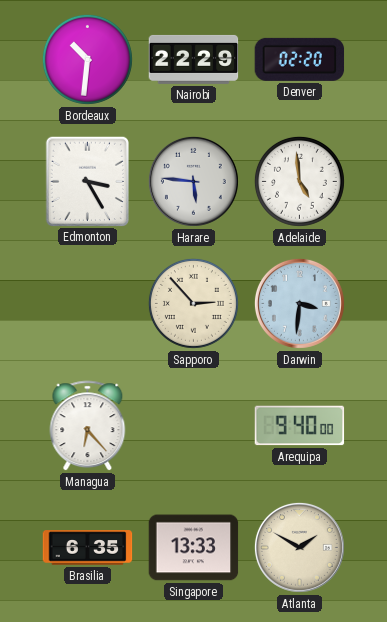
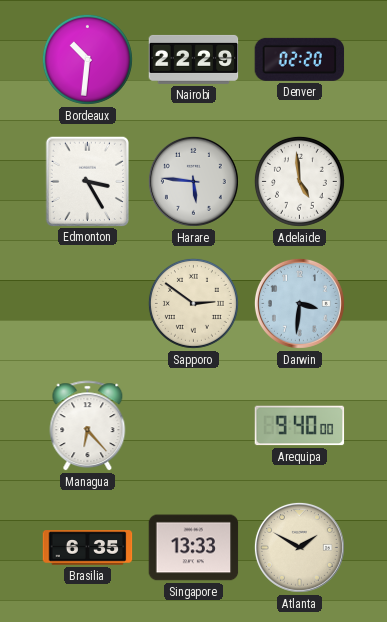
Sapporo: 2:53 -> 2:51 (193, 303)
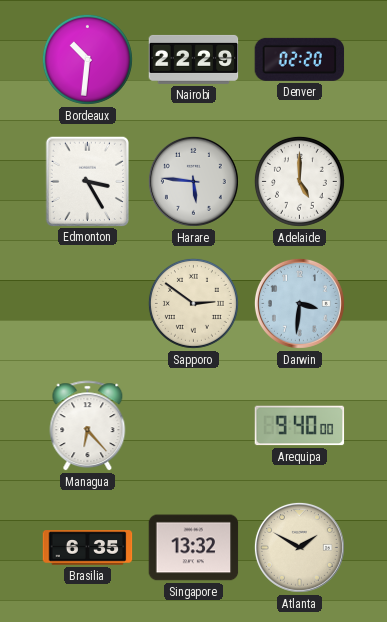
Adelaide: 4:59 -> 5:00 (299, 181)
Singapore: 13:33 -> 13:32 (194, 548)
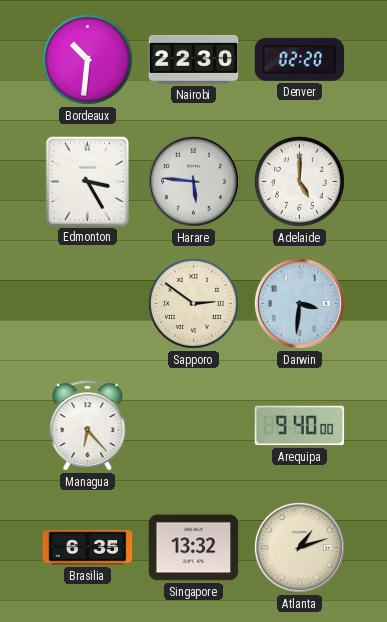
Nairobi: 22:29 -> 22:30 (194, 59)
Atlanta: 1:50 -> 1:12 (299, 547)
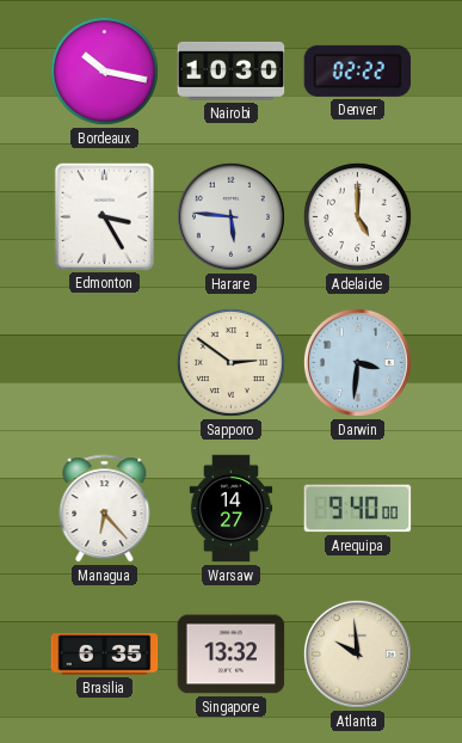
Bordeaux: 10:31 -> 10:17 (104, 70)
Nairobi: 22:30 -> 10:30 (232, 70)
Denver: 02:20 -> 02:22 (358, 70)
Warsaw: none -> 14:27 (232, 509)
Atlanta: 1:12 -> 9:59 (357, 653)
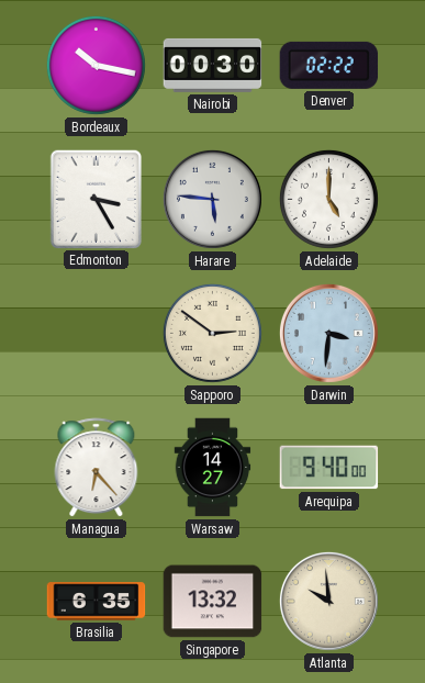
Nairobi: 10:30 -> 00:30 (213, 65)
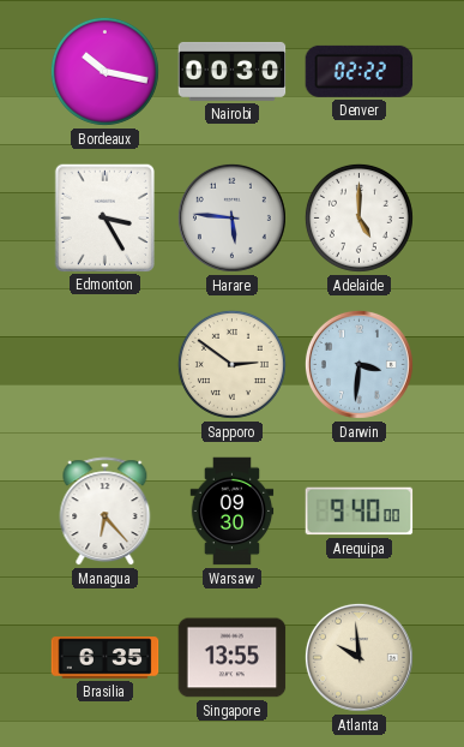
Warsaw: 14:27 -> 09:30 (233, 512)
Singapore: 13:32 -> 13:55 (233, 658)
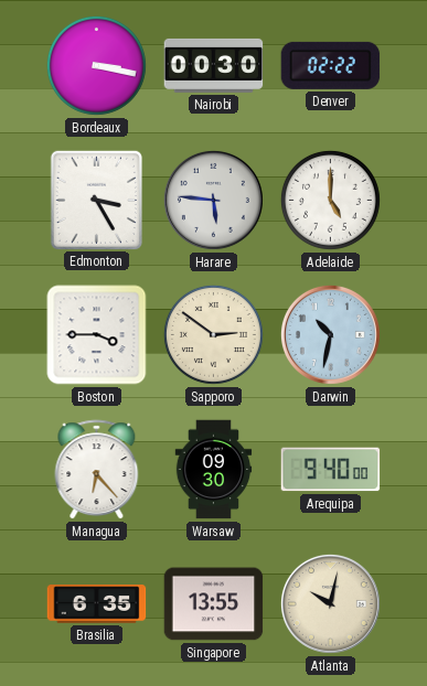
Bordeaux: 10:17 -> 3:17 (96, 65)
Boston: none -> 3:45 (97, 335)
Darwin: 3:31 -> 10:32 (330, 334)
Atlanta: 9:59 -> 10:02 (330, 603)
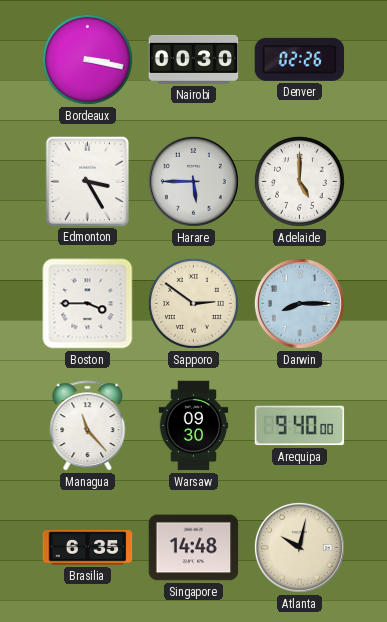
Denver: 02:22 -> 02:26 (300, 59)
Harare: 5:46 -> 5:45 (193, 181)
Darwin: 10:32 -> 8:15 (299, 303)
Managua: 6:23 -> 11:23 (88, 426)
Singapore: 13:55 -> 14:48 (194, 548)
